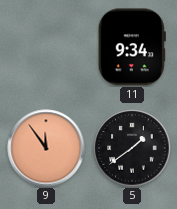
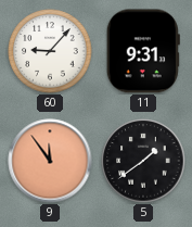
60: none -> 9:07 (50, 51)
11: 9:34 -> 9:31 (143, 51)
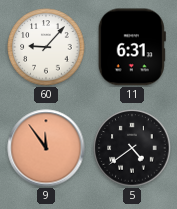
11: 9:31 -> 6:31 (132, 47)
5: 1:39 -> 4:39 (132, 148)
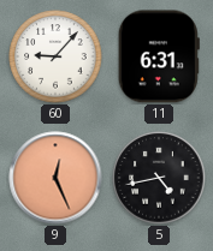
9: 11:54 -> 12:26 (55, 178)
5: 4:39 -> 4:43 (159, 178)
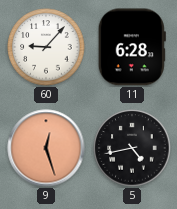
11: 6:31 -> 6:28 (132, 47)
9: 12:26 -> 12:27 (46, 148)
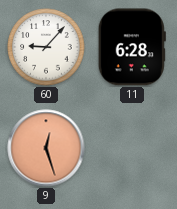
5: 4:43 -> none (132, 148)
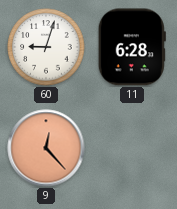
60: 9:07 -> 9:03 (46, 47)
9: 12:27 -> 12:23 (46, 148)
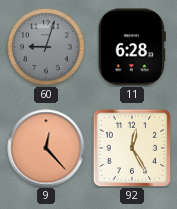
60 dial: white -> grey (46, 47)
92: none -> 12:25 (132, 148)
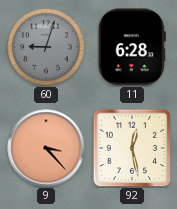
9: 12:23 -> 3:23 (46, 148)
92: 12:25 -> 12:28 (132, 148)
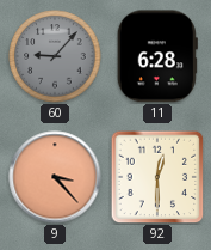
60: 9:03 -> 9:07 (55, 56)
92: 12:28 -> 12:30 (157, 177)
